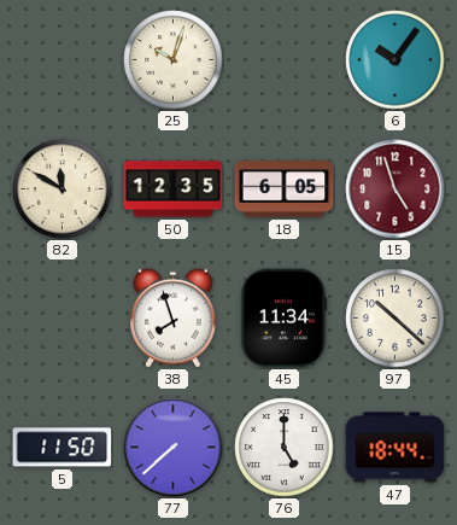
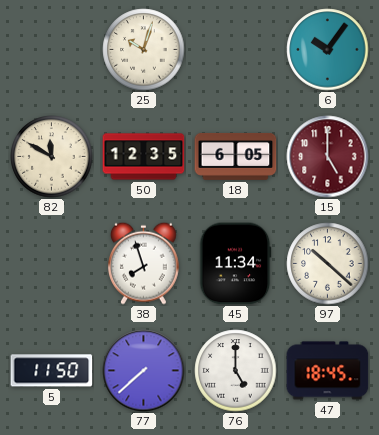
15: 4:57 -> 5:00 (328, 157)
47: 18:44 -> 18:45 (328, 371)
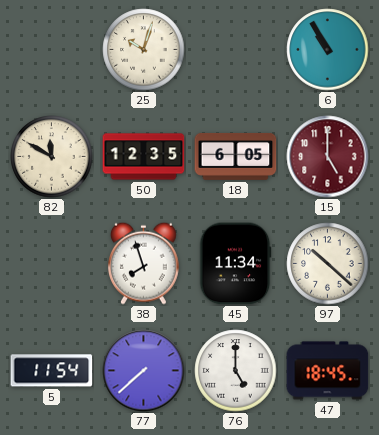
6: 10:06 -> 10:55 (328, 50)
5: 11:50 -> 11:54 (52, 371)
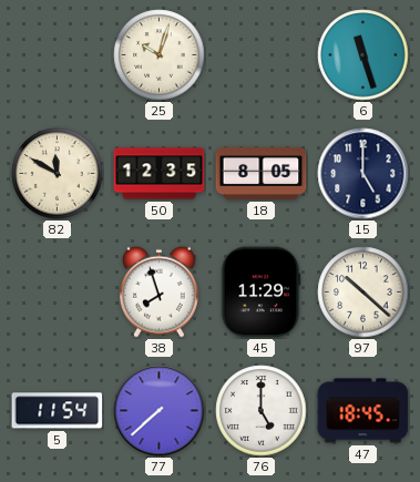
6: 10:55 -> 11:27 (363, 55)
18: 6:05 -> 8:05 (262, 173)
15 dial: burgundy -> navy (363, 174)
45: 11:34 -> 11:29 (260, 293)
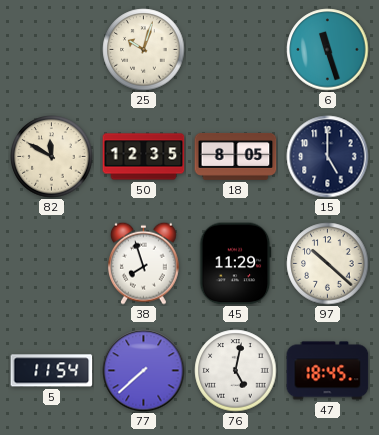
76: 5:00 -> 5:02 (236, 371)
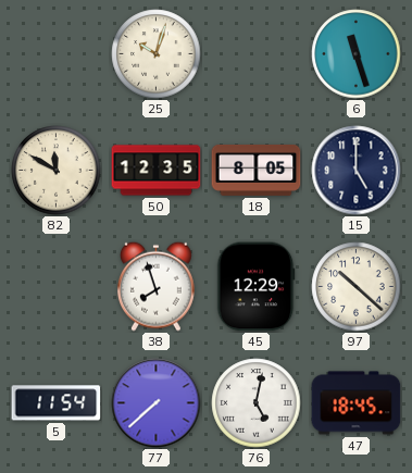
45: 11:29 -> 12:29 (255, 287)
